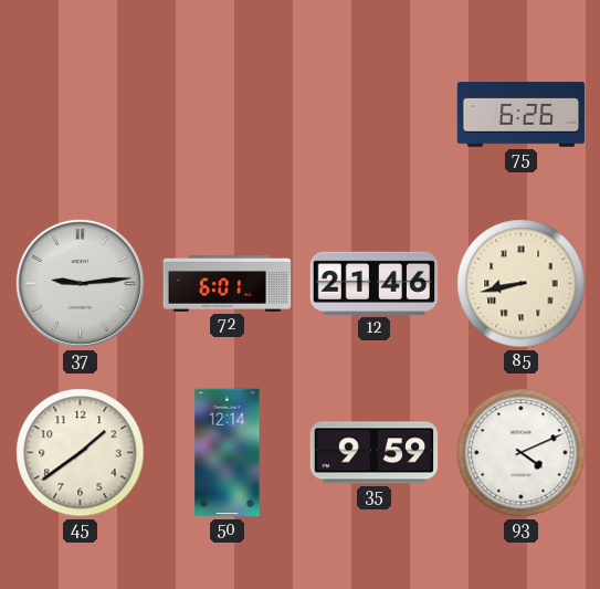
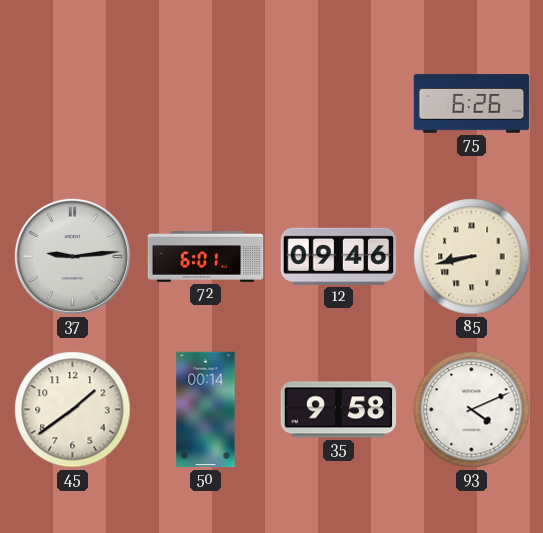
12: 21:46 -> 09:46 (339, 256)
50: 12:14 -> 00:14 (206, 410)
35: 9:59 -> 9:58 (339, 410)
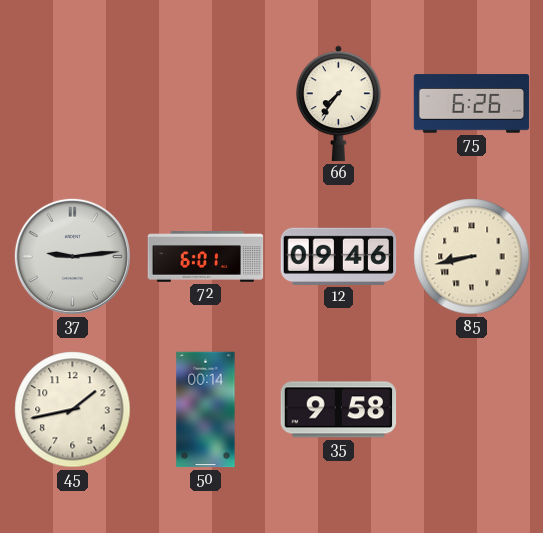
66: none -> 7:36 (339, 104)
45: 1:39 -> 1:43 (73, 410)
93: 4:11 -> none (472, 410)
